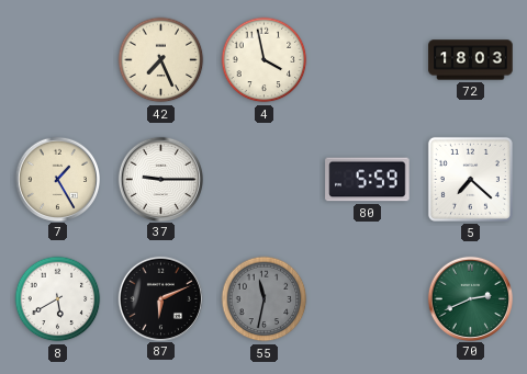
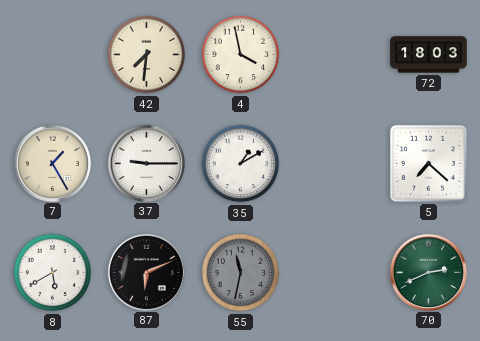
42: 7:26 -> 7:31 (147, 55)
35: none -> 1:10 (241, 164)
80: 5:59 -> none (368, 180)
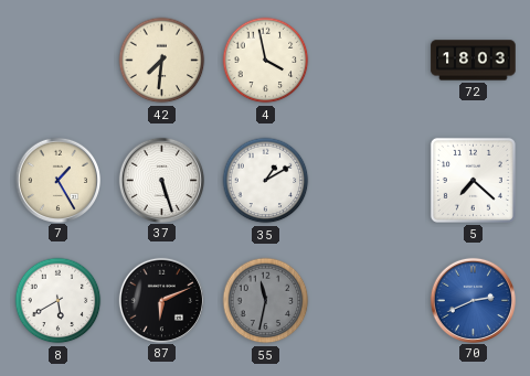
37: 9:15 -> 5:27 (161, 180)
70 dial: green -> blue (473, 300)
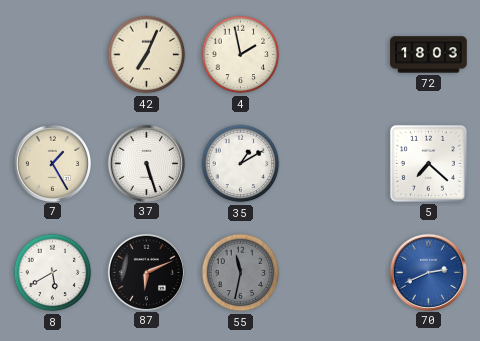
42: 7:31 -> 7:04 (147, 55)
4: 3:58 -> 1:58 (241, 55)
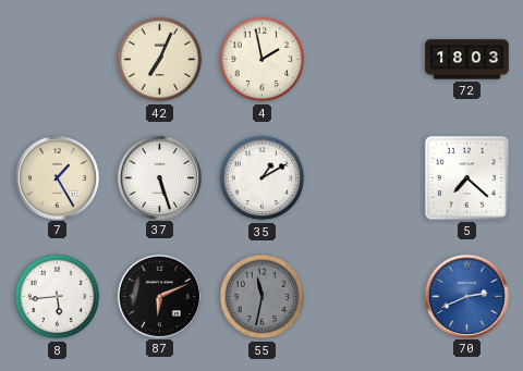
8: 5:40 -> 5:44 (58, 297)
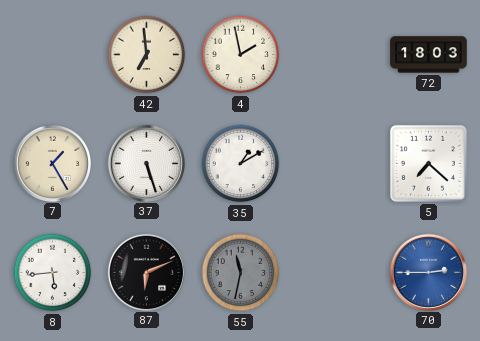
42: 7:04 -> 6:59 (147, 55)
70: 2:41 -> 2:45 (428, 272)
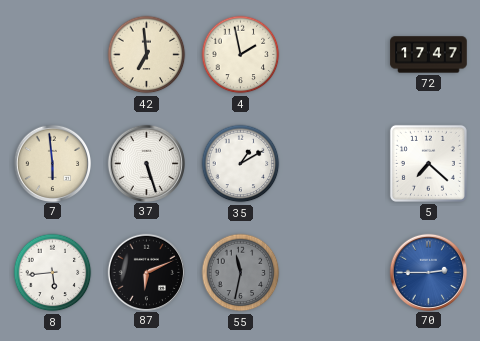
72: 18:03 -> 17:47 (429, 55)
7: 1:25 -> 5:59 (52, 163)
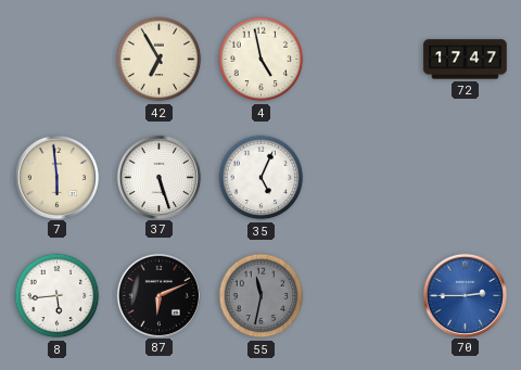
42: 6:59 -> 6:55 (160, 60)
4: 1:58 -> 4:58 (262, 60)
35: 1:10 -> 5:04 (262, 178)
5: 7:22 -> none (428, 163)
